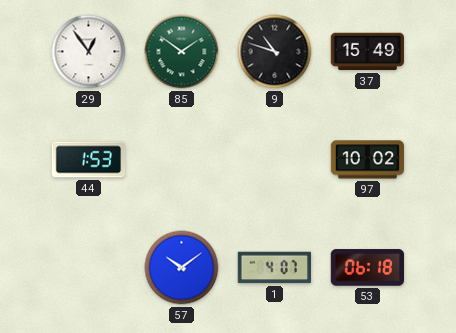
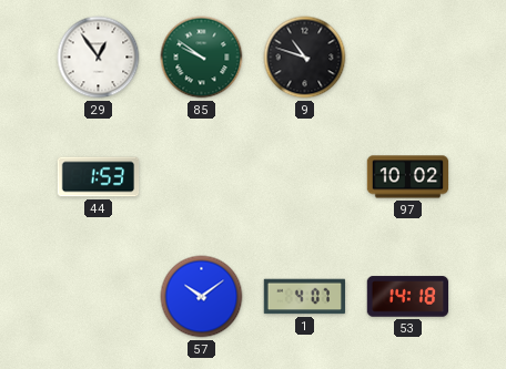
85: 1:51 -> 9:51 (202, 58)
37: 15:49 -> none (368, 52)
53: 06:18 -> 14:18 (407, 297)
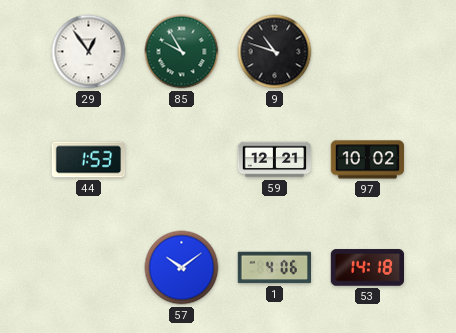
85: 9:51 -> 9:55 (182, 52)
59: none -> 12:21 (275, 160)
1: 4:07 -> 4:06 (275, 268)
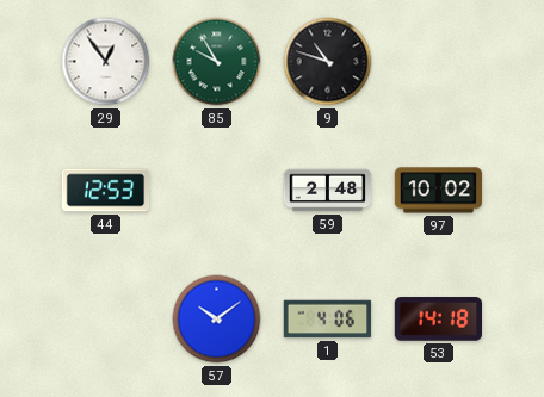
44: 1:53 -> 12:53 (106, 191)
59: 12:21 -> 2:48 (328, 191)
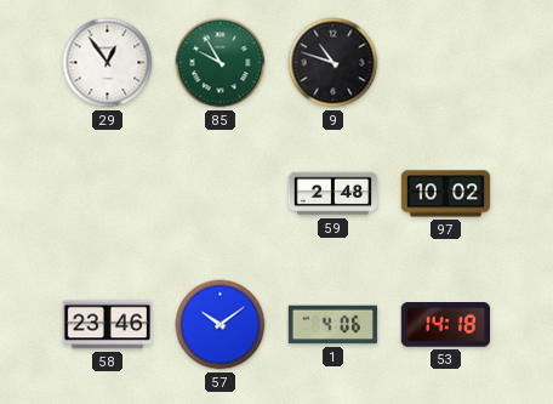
44: 12:53 -> none (106, 191)
58: none -> 23:46 (108, 325)
